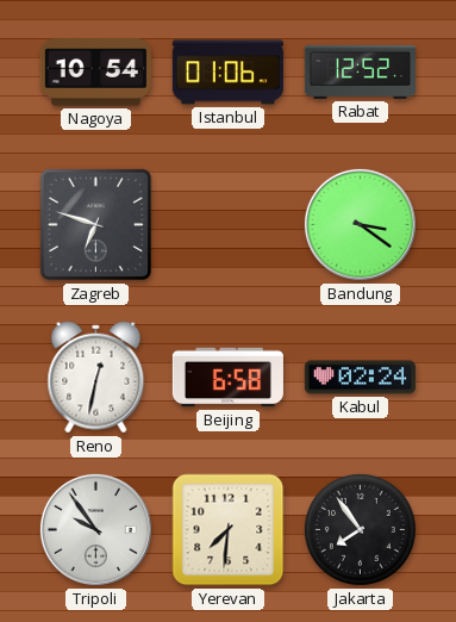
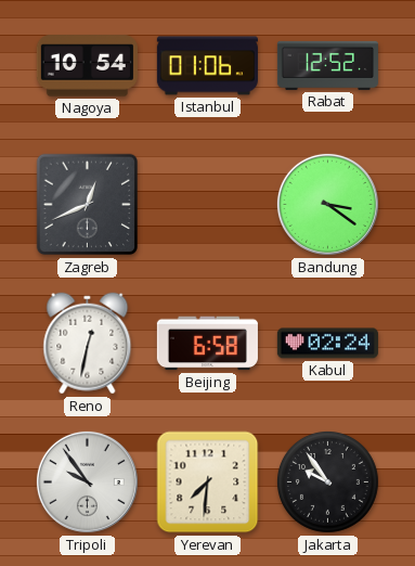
Zagreb: 6:48 -> 12:41 (88, 205)
Jakarta: 7:54 -> 9:54 (327, 481)
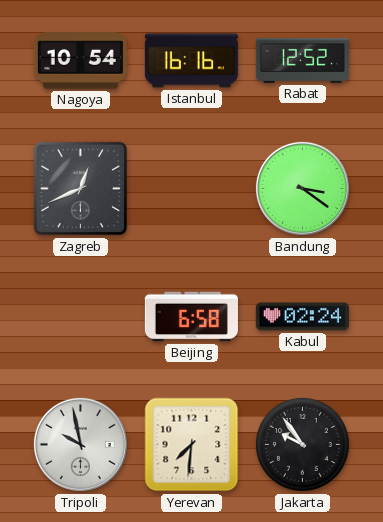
Istanbul: 01:06 -> 16:16 (191, 61)
Reno: 12:32 -> none (88, 344)
Tripoli: 9:54 -> 9:58 (80, 444)
